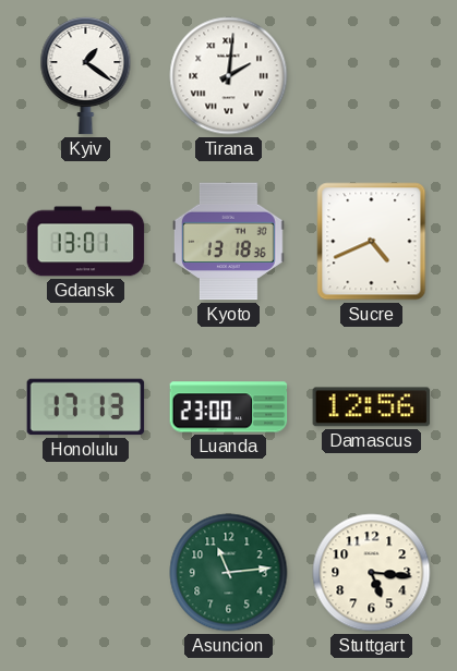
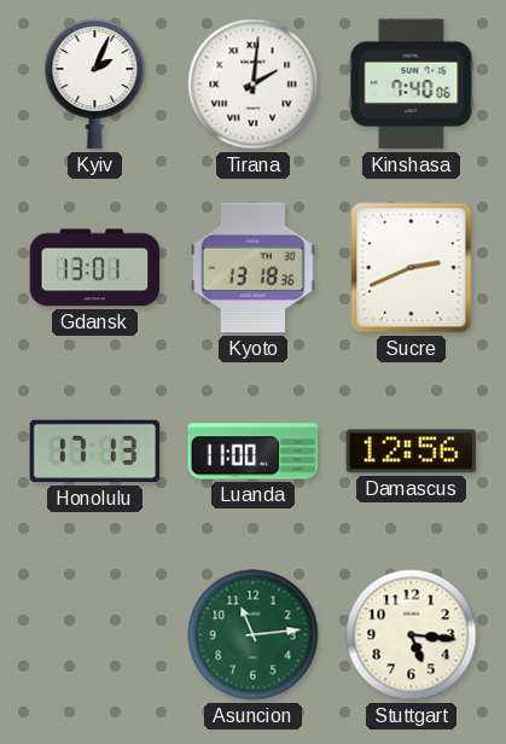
Kyiv: 1:21 -> 2:04 (95, 85)
Kinshasa: none -> 7:40 (412, 85)
Sucre: 4:41 -> 2:41 (412, 268)
Luanda: 23:00 -> 11:00 (254, 452)
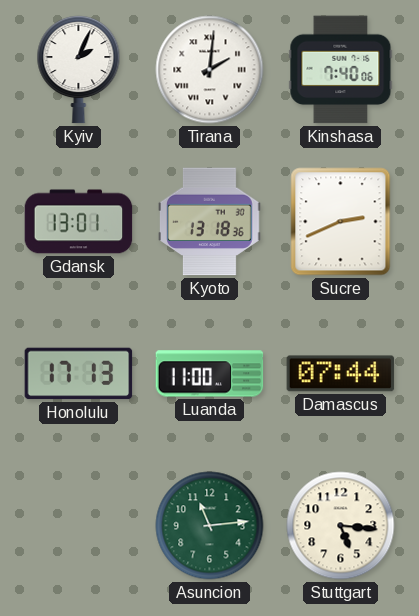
Damascus: 12:56 -> 07:44 (341, 374)
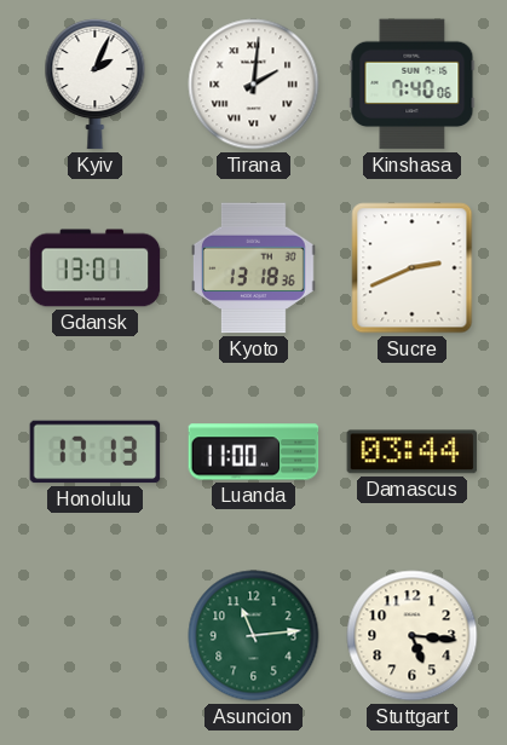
Damascus: 07:44 -> 03:44 (413, 452)
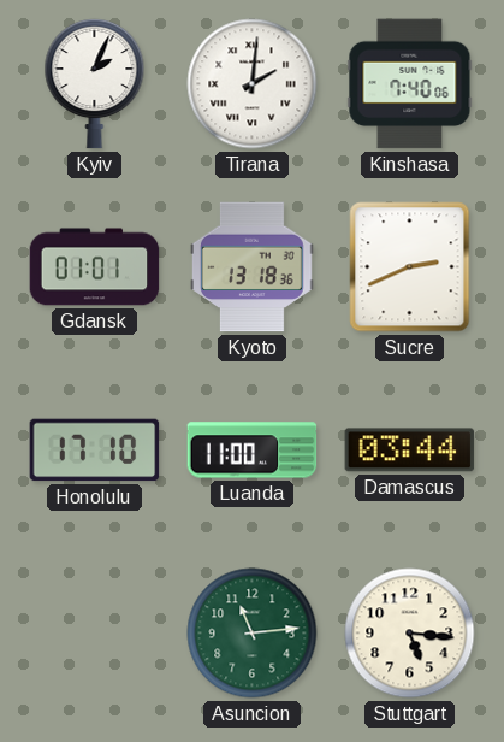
Gdansk: 13:01 -> 01:01 (95, 267)
Honolulu: 17:13 -> 17:10 (95, 450)
